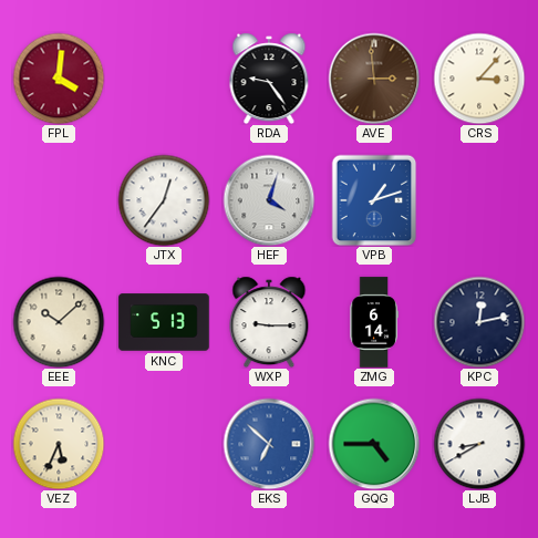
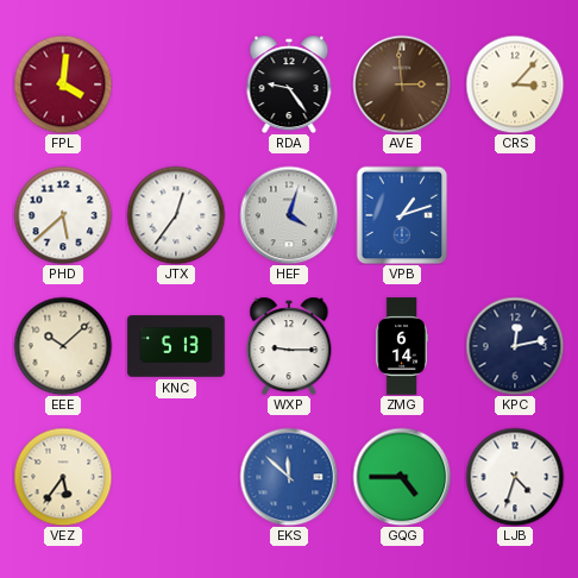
PHD: none -> 5:38 (63, 215)
VEZ: 5:34 -> 5:36 (63, 477)
EKS: 6:52 -> 11:52 (289, 477)
LJB: 8:40 -> 4:33 (515, 477)
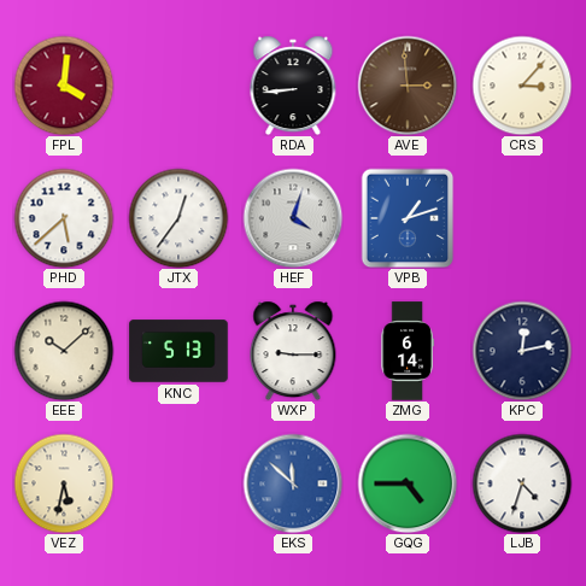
RDA: 9:24 -> 8:44 (293, 86)
VEZ: 5:36 -> 5:32 (64, 484)
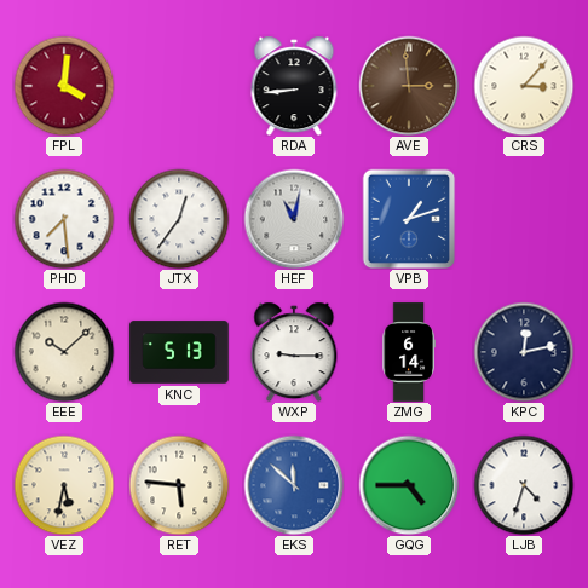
PHD: 5:38 -> 7:29 (64, 219)
HEF: 4:03 -> 11:02 (294, 219)
RET: none -> 5:46 (179, 485)
